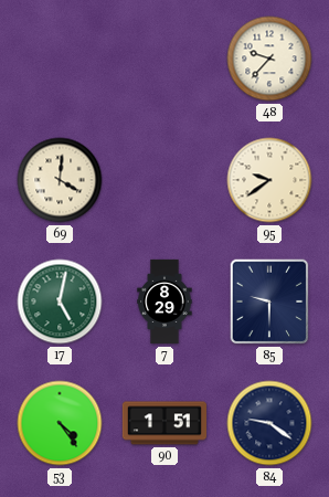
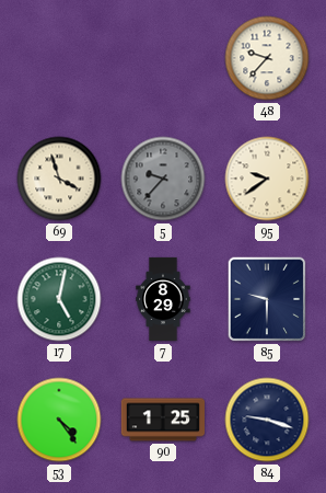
69: 4:01 -> 3:57 (59, 179)
5: none -> 9:37 (163, 179)
90: 1:51 -> 1:25 (162, 420)
84: 9:21 -> 9:18 (267, 420)
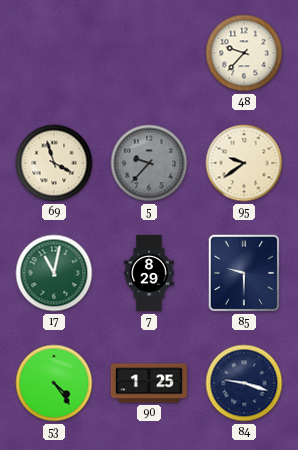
17: 5:02 -> 11:02 (54, 273)
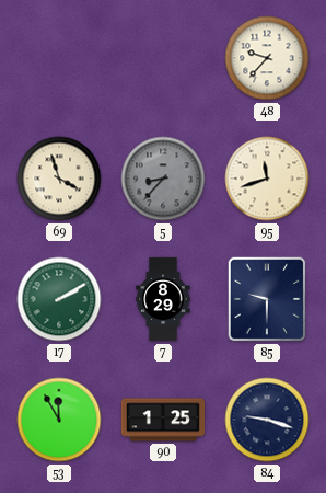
5: 9:37 -> 8:37 (163, 179)
95: 9:39 -> 11:42 (267, 179)
17: 11:02 -> 2:10 (59, 299)
53: 4:24 -> 11:55 (59, 420)
